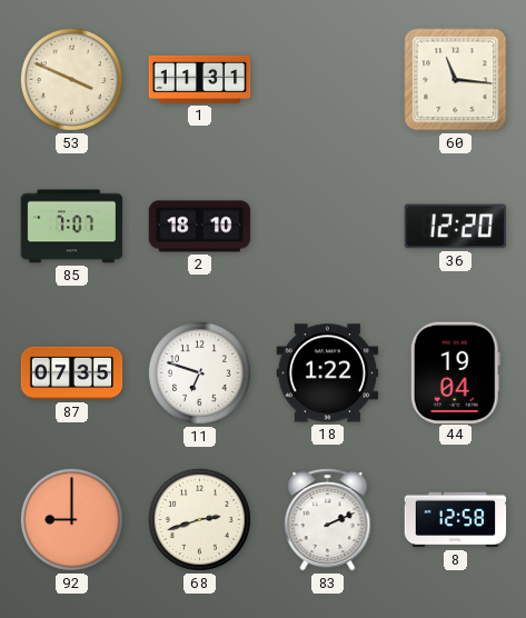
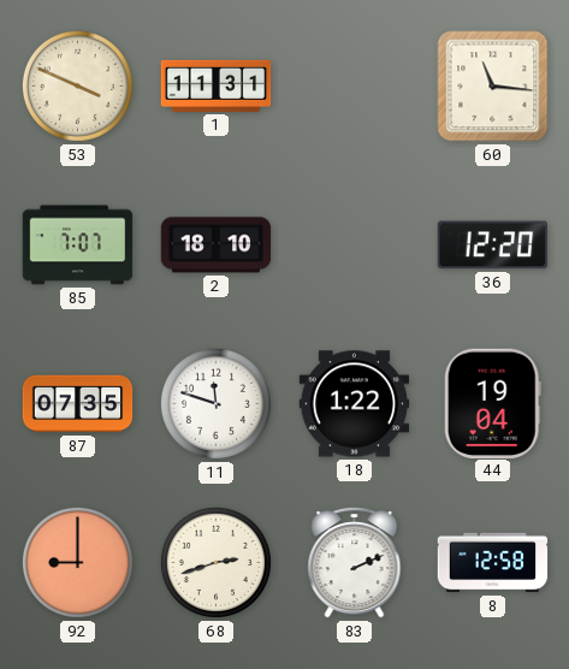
11: 6:48 -> 11:48 (215, 403)
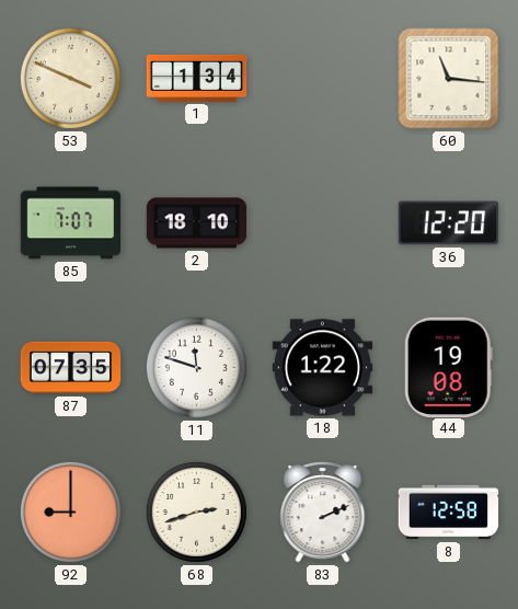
1: 11:31 -> 1:34 (197, 78)
44: 19:04 -> 19:08 (448, 367)
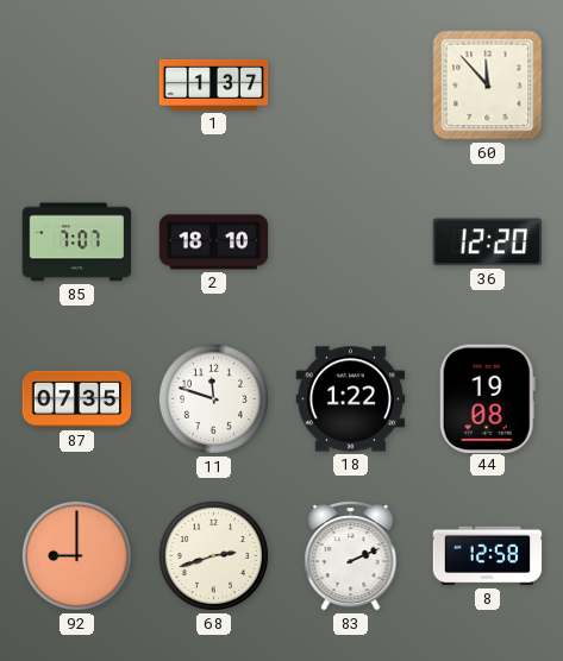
53: 3:49 -> none (70, 78)
1: 1:34 -> 1:37 (214, 84)
60: 11:16 -> 11:53 (488, 86)
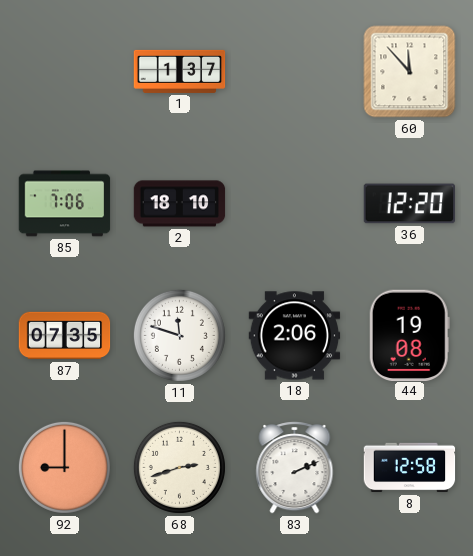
85: 7:07 -> 7:06 (65, 204)
18: 1:22 -> 2:06 (295, 336)
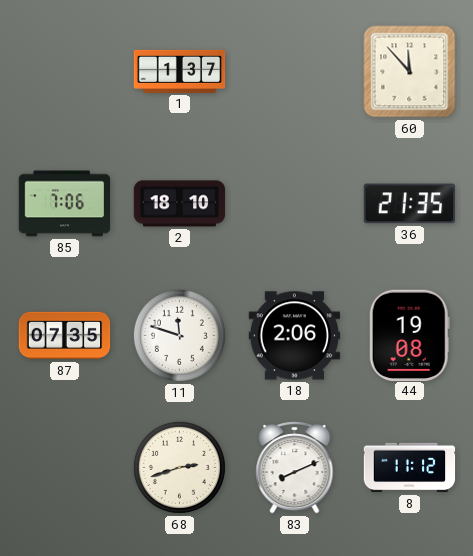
36: 12:20 -> 21:35 (410, 204)
92: 9:00 -> none (64, 467)
83: 2:11 -> 8:11 (295, 468)
8: 12:58 -> 11:12 (410, 468)
